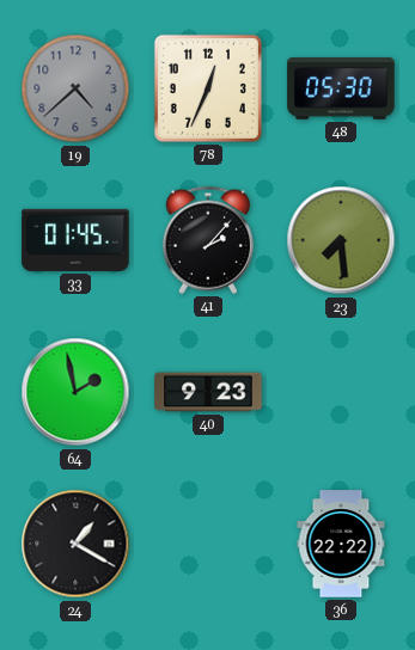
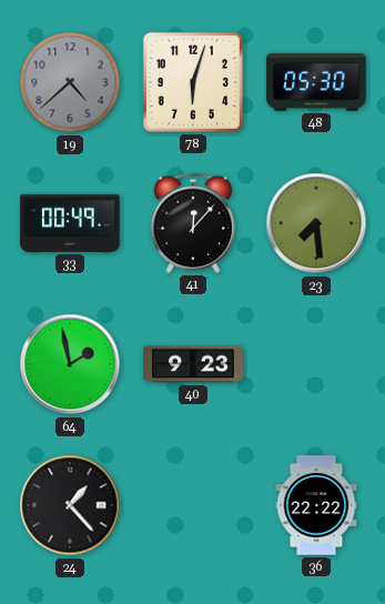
78: 12:34 -> 6:03 (193, 82)
33: 01:45 -> 00:49 (70, 223)
41: 2:07 -> 12:07 (193, 223)
24: 1:20 -> 1:23 (70, 505)
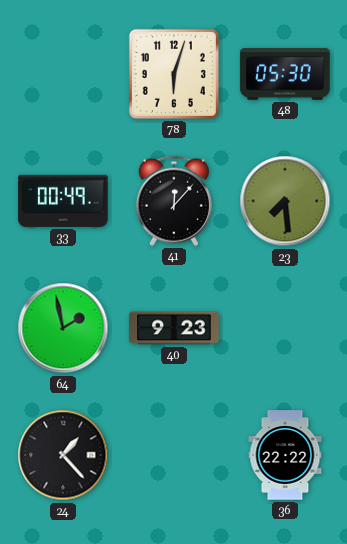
19: 4:38 -> none (70, 82)
